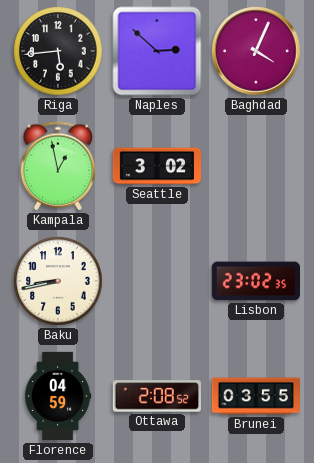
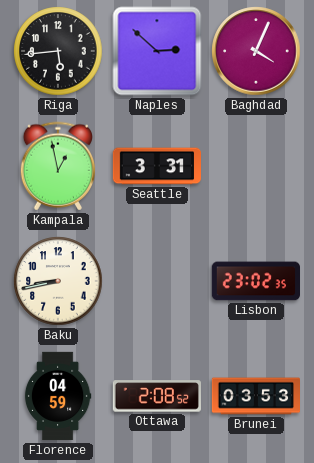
Seattle: 3:02 -> 3:31 (156, 166)
Brunei: 03:55 -> 03:53 (256, 396)
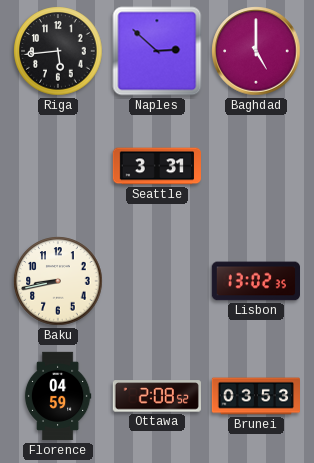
Baghdad: 4:04 -> 5:00 (256, 51)
Kampala: 12:58 -> none (57, 166)
Lisbon: 23:02 -> 13:02 (255, 281)
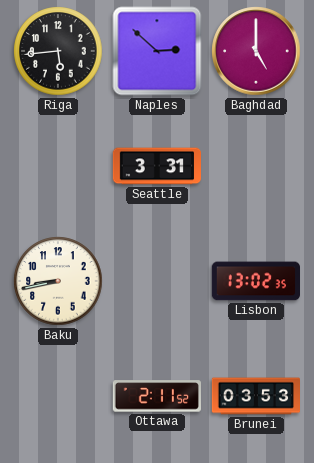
Florence: 04:59 -> none (58, 396)
Ottawa: 2:08 -> 2:11 (157, 396)
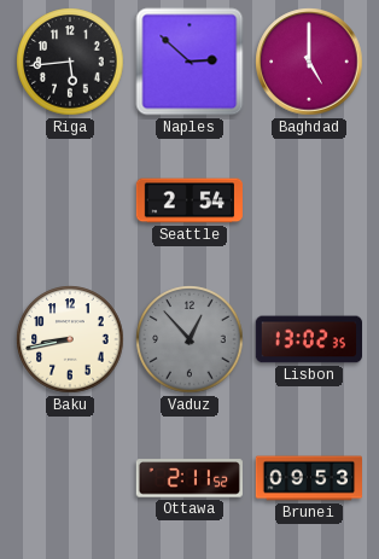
Seattle: 3:31 -> 2:54 (188, 200)
Vaduz: none -> 12:53 (189, 339)
Brunei: 03:53 -> 09:53 (309, 478)
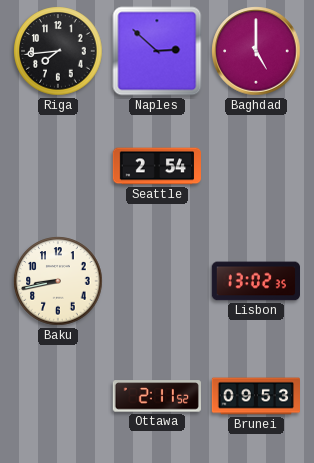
Riga: 5:44 -> 7:44 (58, 51)
Vaduz: 12:53 -> none (189, 339)
